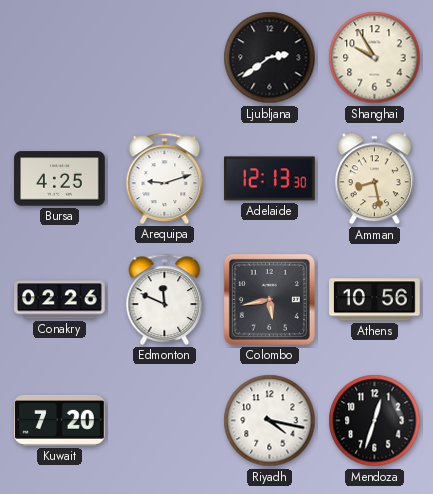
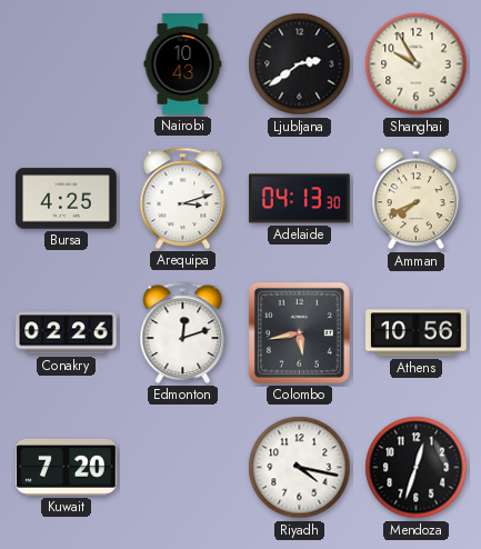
Nairobi: none -> 10:43 (183, 64)
Arequipa: 9:12 -> 3:12 (183, 198)
Adelaide: 12:13 -> 04:13 (300, 199)
Amman: 8:28 -> 7:41 (415, 199)
Edmonton: 11:49 -> 12:12 (183, 332)
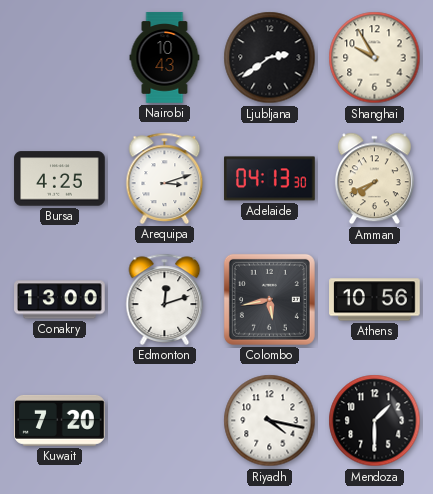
Conakry: 02:26 -> 13:00 (60, 300)
Mendoza: 12:33 -> 1:30 (375, 421)
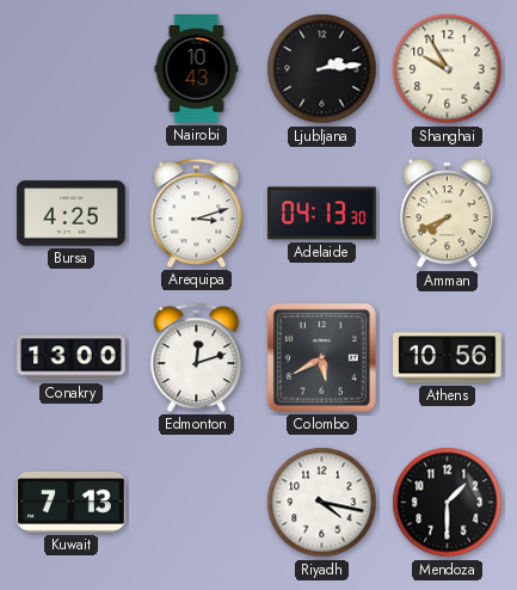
Ljubljana: 2:39 -> 2:14 (322, 69)
Colombo: 5:43 -> 5:40 (321, 357)
Kuwait: 7:20 -> 7:13 (72, 502)
